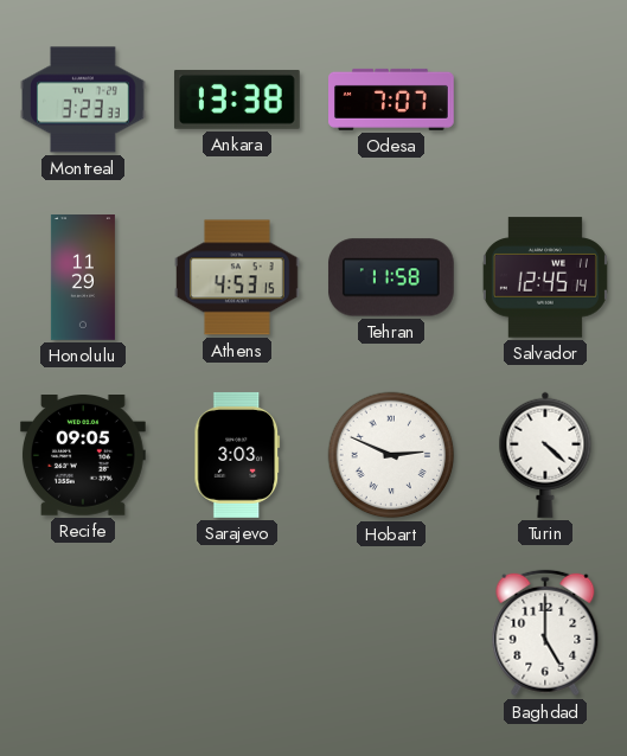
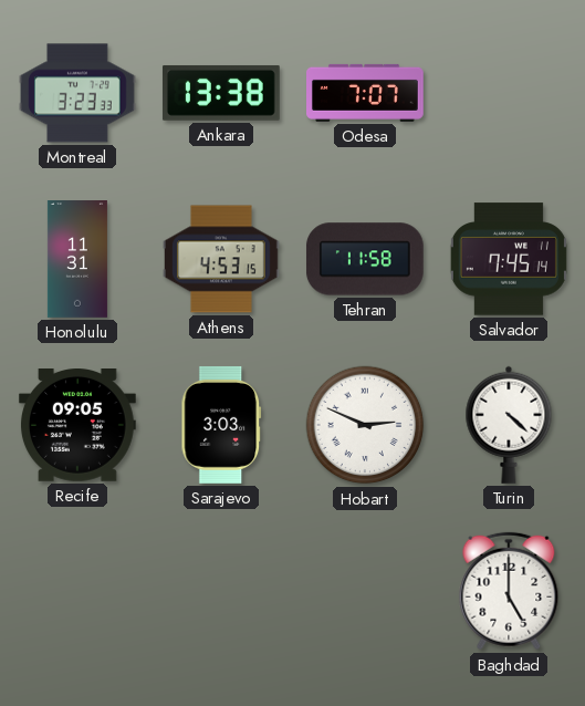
Honolulu: 11:29 -> 11:31 (77, 260)
Salvador: 12:45 -> 7:45 (509, 259)
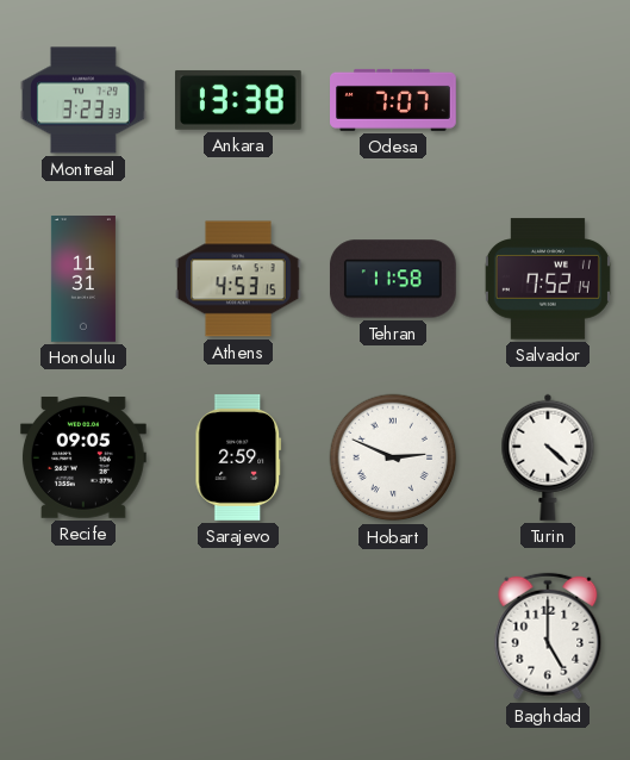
Salvador: 7:45 -> 7:52 (548, 279)
Sarajevo: 3:03 -> 2:59 (238, 457)
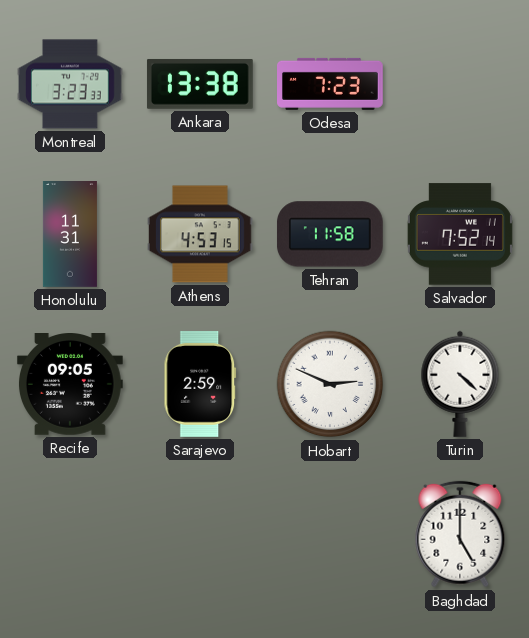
Odesa: 7:07 -> 7:23 (331, 84)
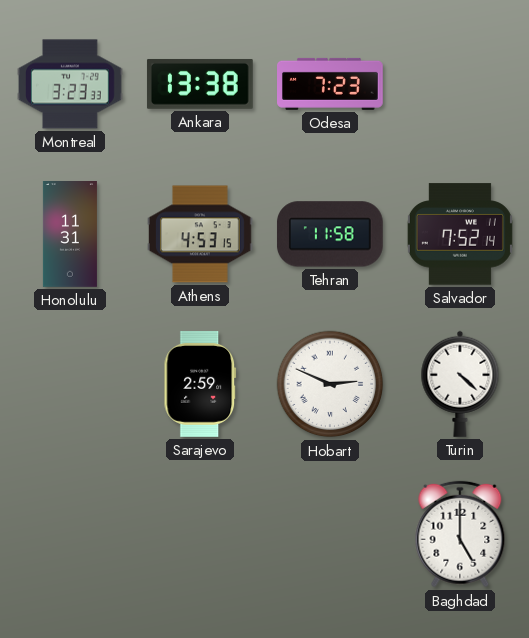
Recife: 09:05 -> none (70, 385)
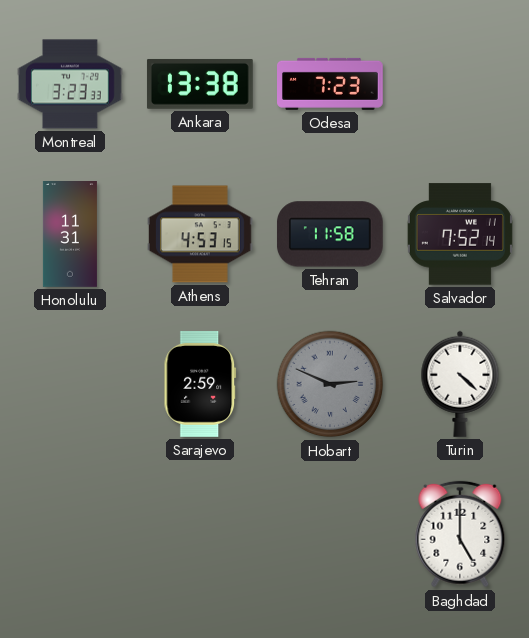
Hobart dial: white -> grey (330, 384)
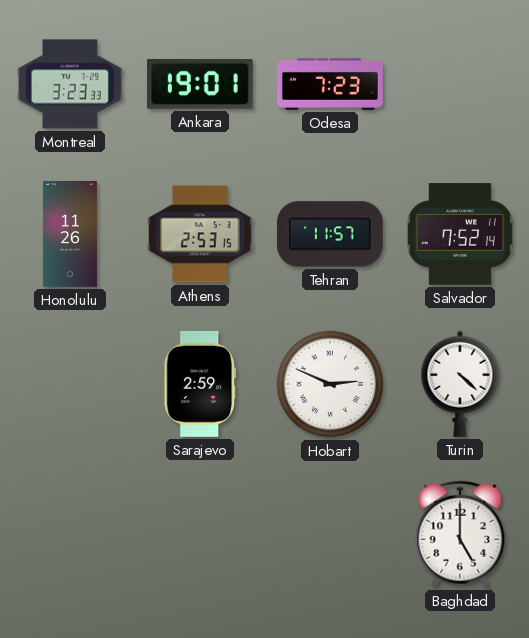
Ankara: 13:38 -> 19:01 (200, 84)
Honolulu: 11:31 -> 11:26 (70, 235)
Athens: 4:53 -> 2:53 (201, 234)
Tehran: 11:58 -> 11:57 (330, 234)
Hobart dial: grey -> white (330, 384)
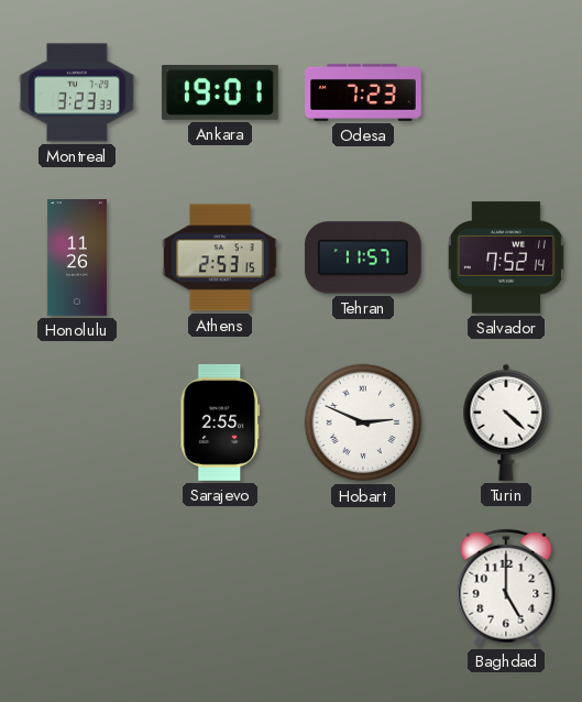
Sarajevo: 2:59 -> 2:55 (220, 423)
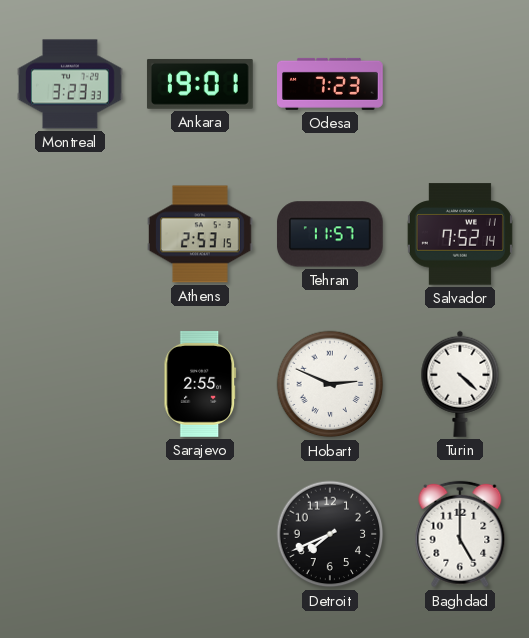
Honolulu: 11:26 -> none (77, 259)
Detroit: none -> 7:41 (330, 534)
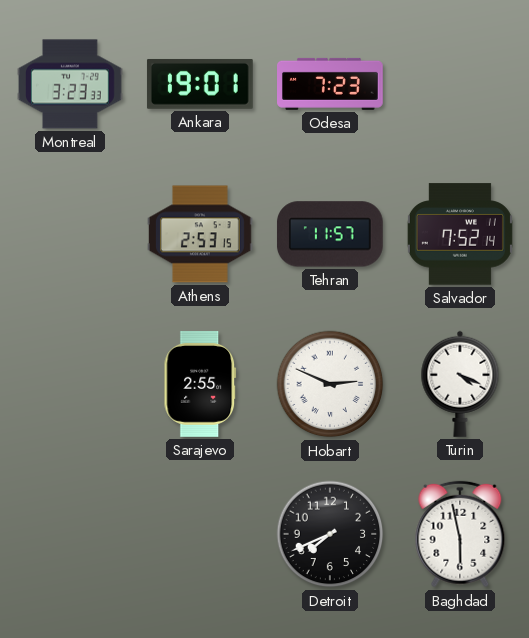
Turin: 4:22 -> 4:19 (460, 384)
Baghdad: 5:00 -> 5:58 (460, 534)
